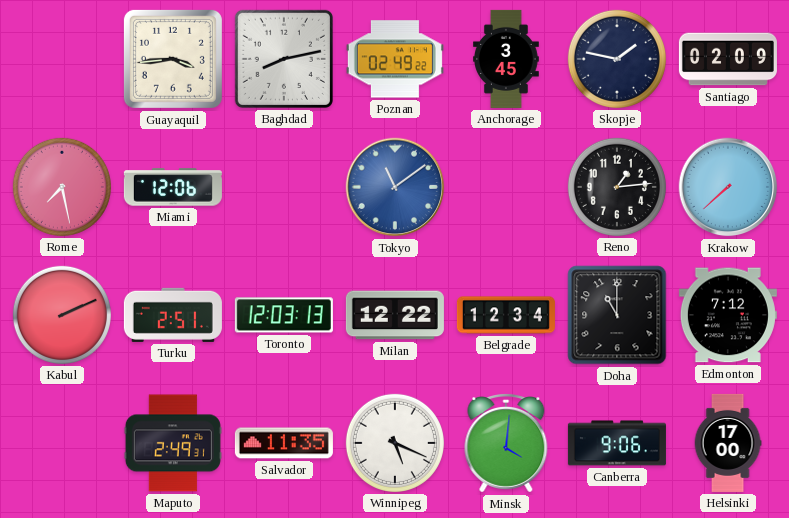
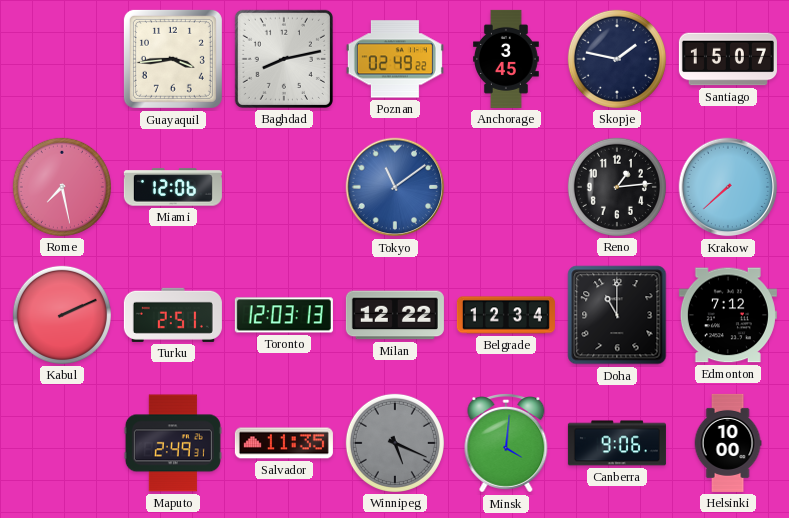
Santiago: 02:09 -> 15:07 (728, 59)
Winnipeg dial: white -> grey (395, 443)
Helsinki: 17:00 -> 10:00 (728, 443)
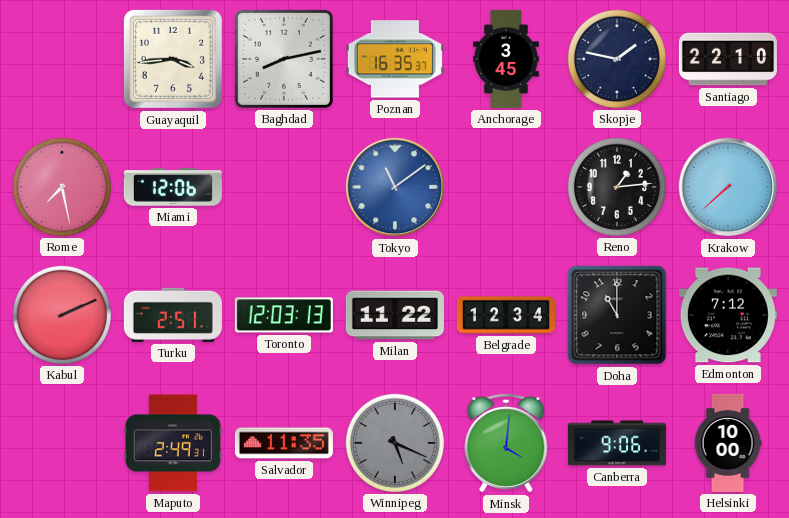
Poznan: 02:49 -> 16:35 (395, 59)
Santiago: 15:07 -> 22:10 (728, 59)
Milan: 12:22 -> 11:22 (395, 315)
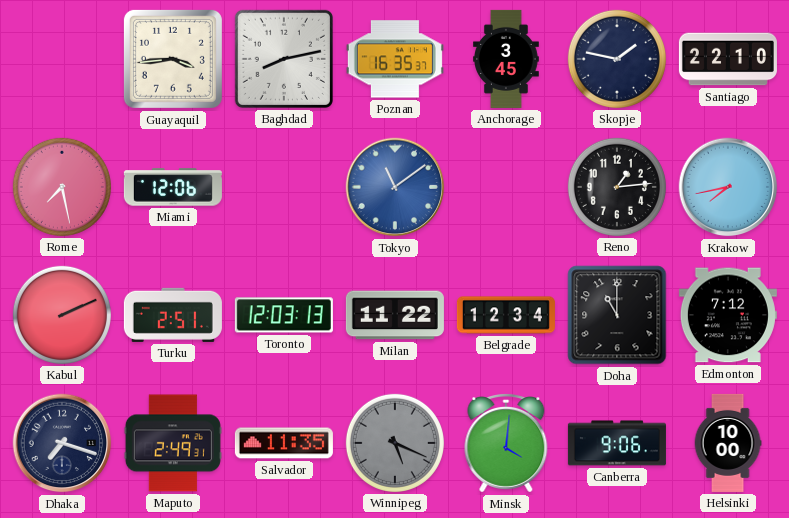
Krakow: 7:38 -> 7:43 (728, 187)
Dhaka: none -> 7:18 (62, 443)
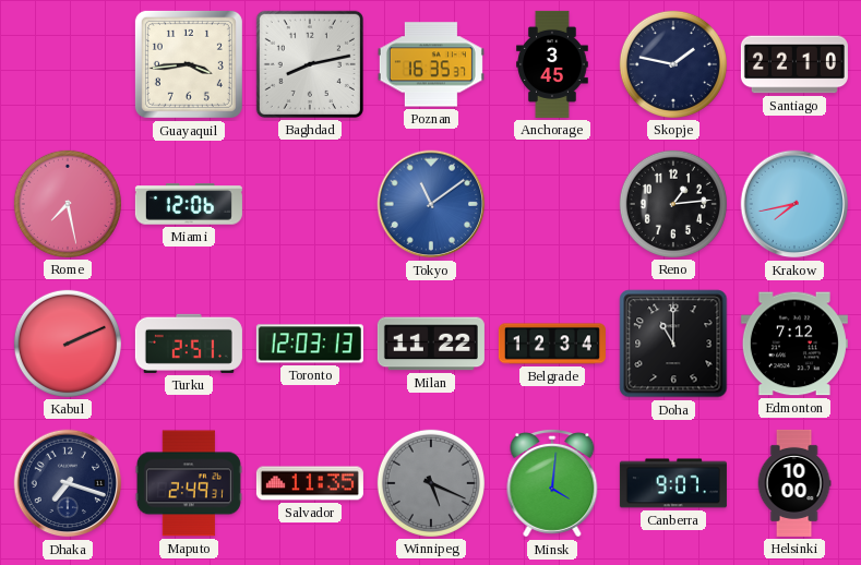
Canberra: 9:06 -> 9:07 (673, 483)
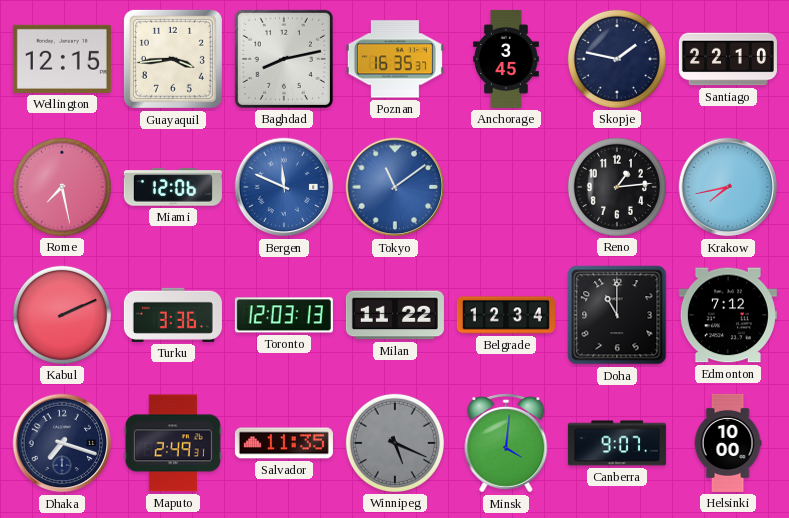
Wellington: none -> 12:15 (62, 59)
Bergen: none -> 11:49 (284, 187)
Turku: 2:51 -> 3:36 (173, 315)
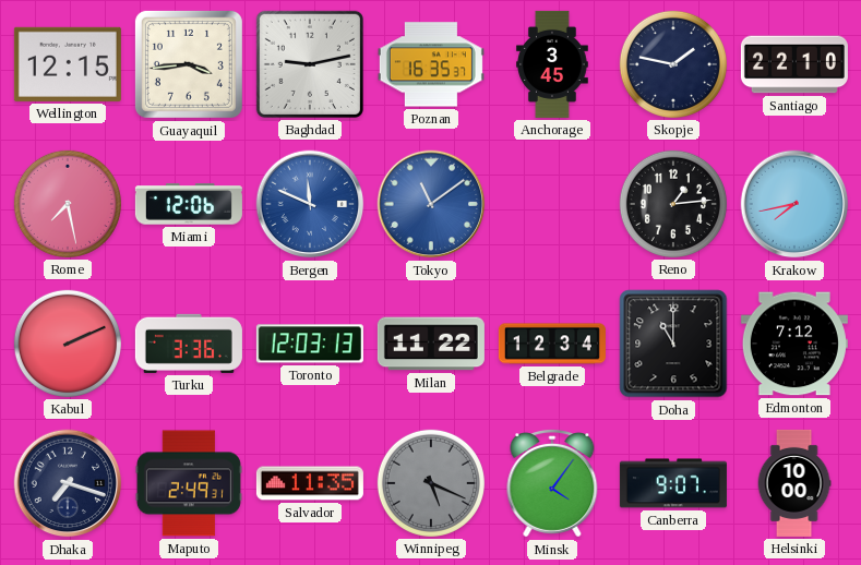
Baghdad: 8:13 -> 9:13 (310, 64)
Minsk: 4:01 -> 4:06 (552, 484)
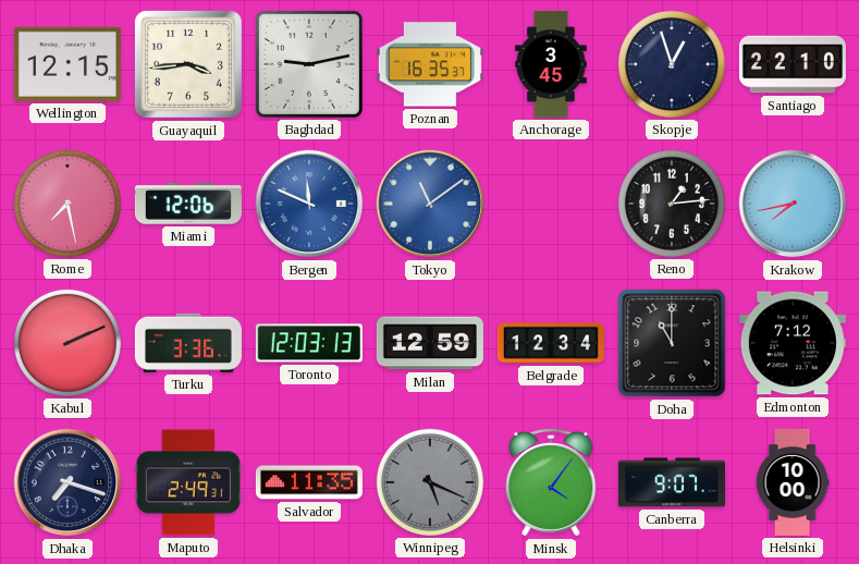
Skopje: 1:47 -> 12:57 (672, 64)
Milan: 11:22 -> 12:59 (430, 343)
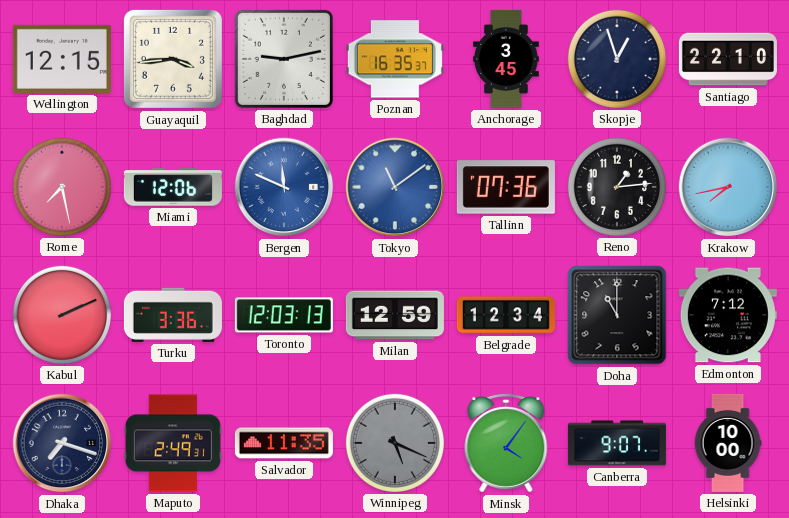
Tallinn: none -> 07:36 (506, 187)
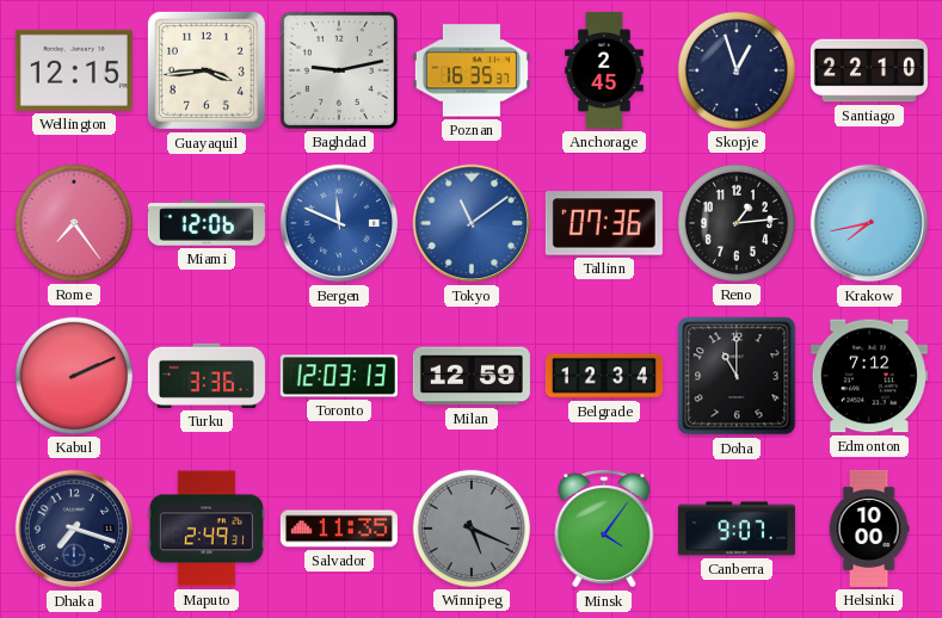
Anchorage: 3:45 -> 2:45 (605, 70)
Rome: 7:28 -> 7:24 (74, 223)
